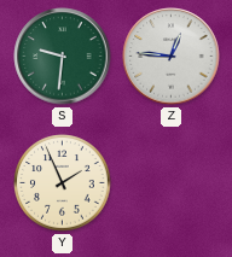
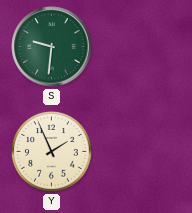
Z: 12:46 -> none (172, 57)
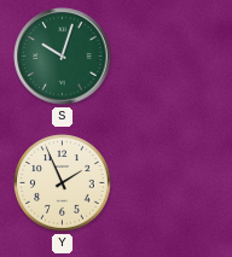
S: 9:31 -> 10:03 (63, 57)
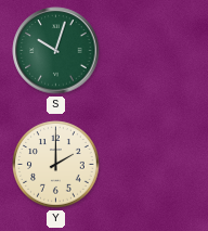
Y: 1:56 -> 2:00 (56, 165)
